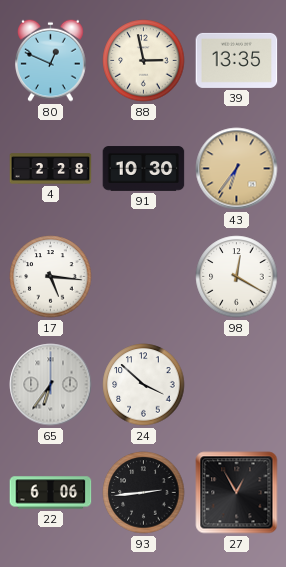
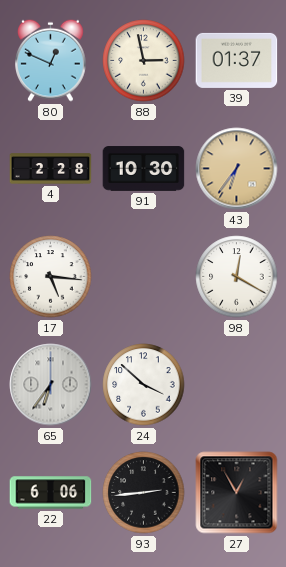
39: 13:35 -> 01:37 (237, 60)
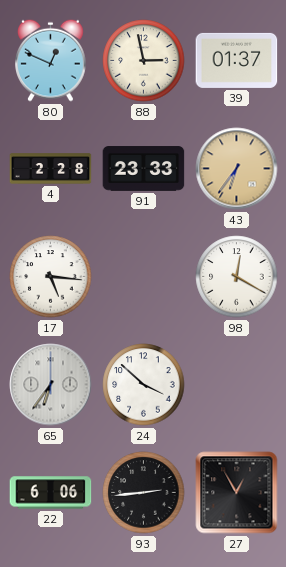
91: 10:30 -> 23:33 (144, 169)
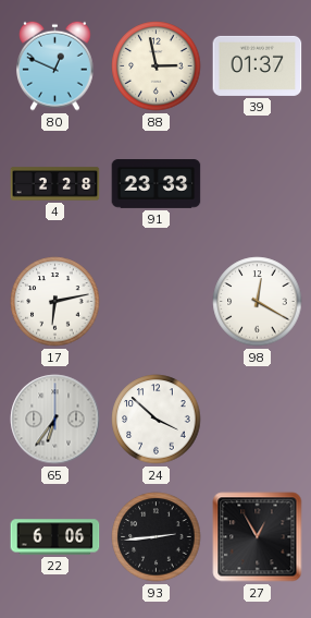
43: 6:36 -> none (237, 169)
17: 5:16 -> 6:13 (55, 302)
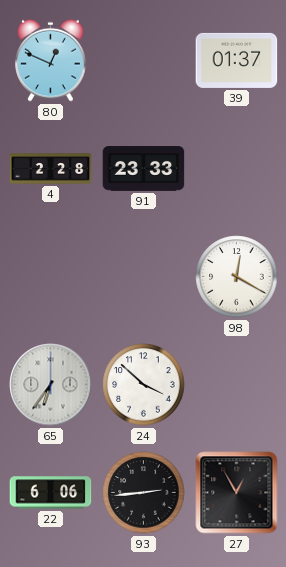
88: 2:58 -> none (157, 66)
17: 6:13 -> none (55, 302)
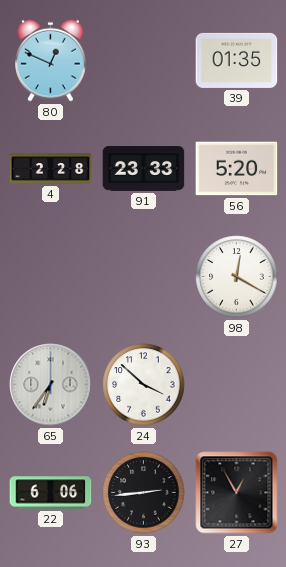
39: 01:37 -> 01:35 (237, 60)
56: none -> 5:20 (237, 169)
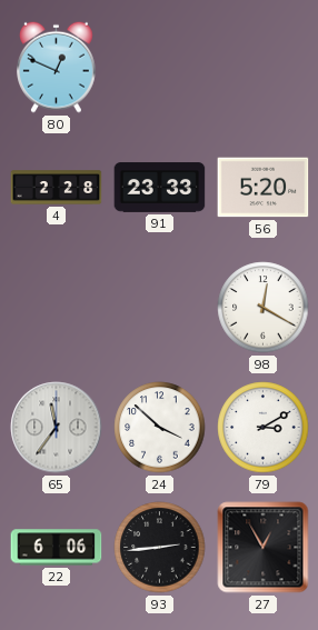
39: 01:35 -> none (237, 60)
65: 6:36 -> 11:36 (57, 428)
79: none -> 3:10 (264, 428)
